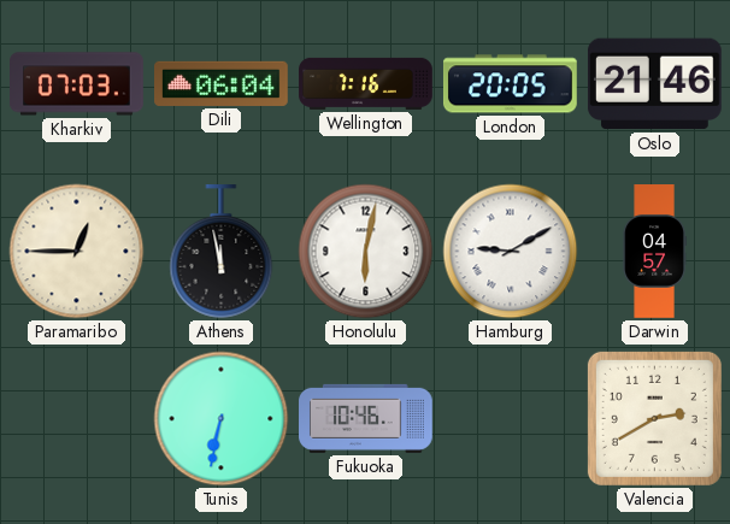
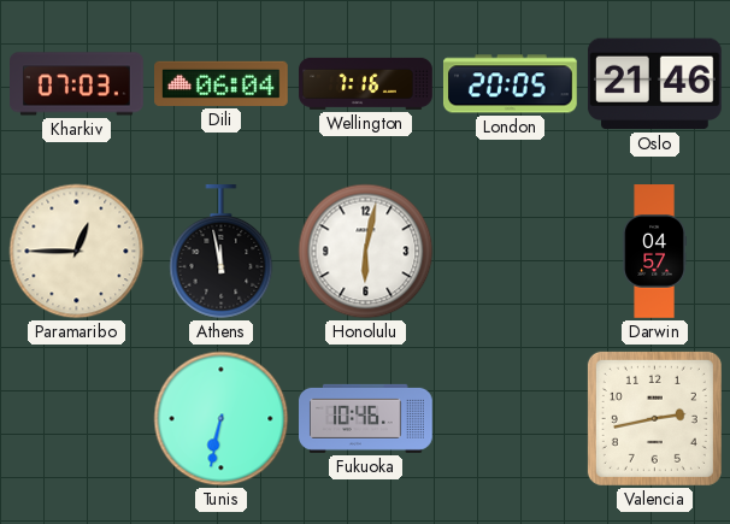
Hamburg: 9:10 -> none (511, 252)
Valencia: 2:40 -> 2:43 (654, 418)
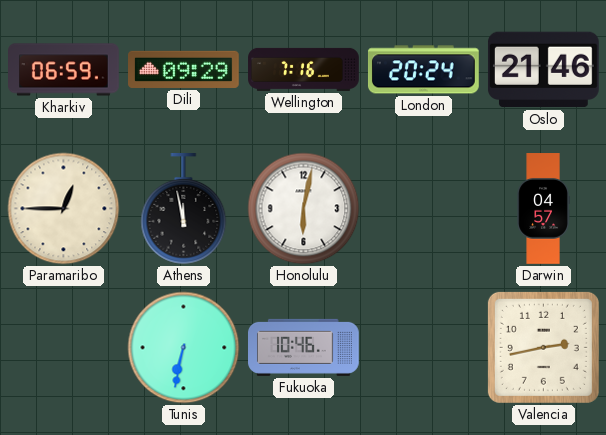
Kharkiv: 07:03 -> 06:59 (64, 70)
Dili: 06:04 -> 09:29 (184, 69)
London: 20:05 -> 20:24 (423, 70)
